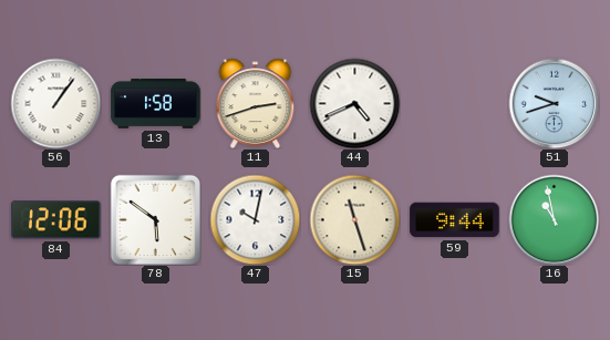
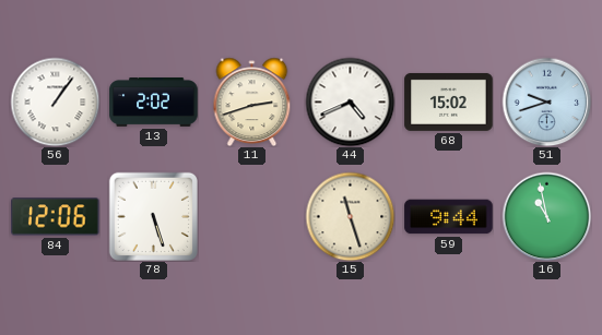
13: 1:58 -> 2:02 (154, 103)
68: none -> 15:02 (449, 101)
78: 5:51 -> 5:27 (153, 216)
47: 10:02 -> none (255, 219)
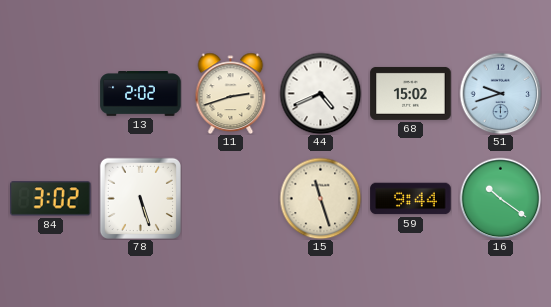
56: 1:06 -> none (55, 101)
84: 12:06 -> 3:02 (51, 199)
16: 10:58 -> 10:21 (500, 198)
